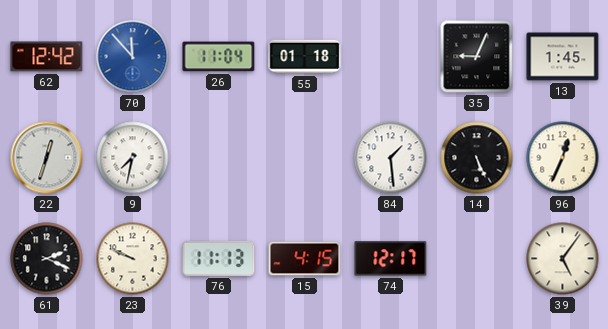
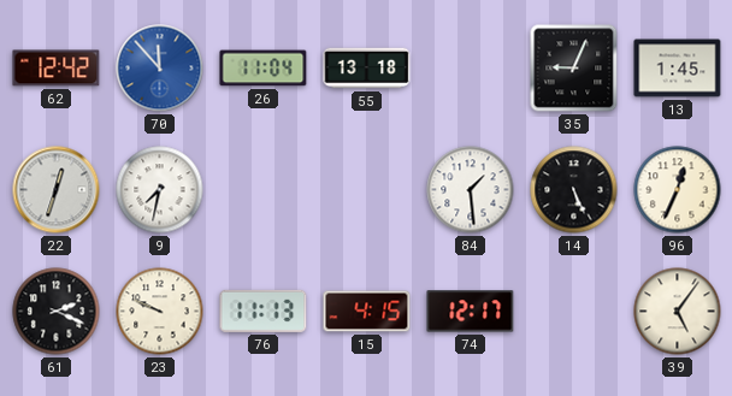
55: 01:18 -> 13:18 (367, 69)
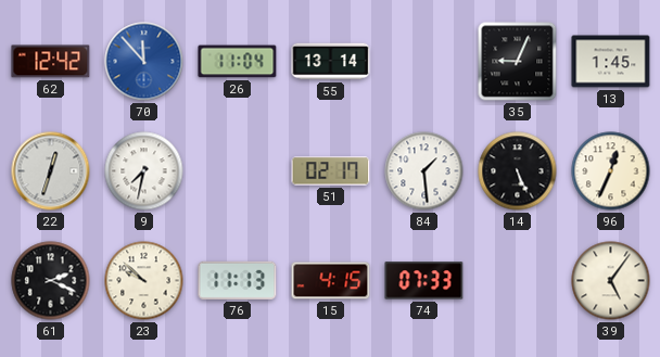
55: 13:18 -> 13:14 (331, 62)
51: none -> 02:17 (331, 171)
23: 9:49 -> 9:52 (144, 281)
74: 12:17 -> 07:33 (424, 281)
